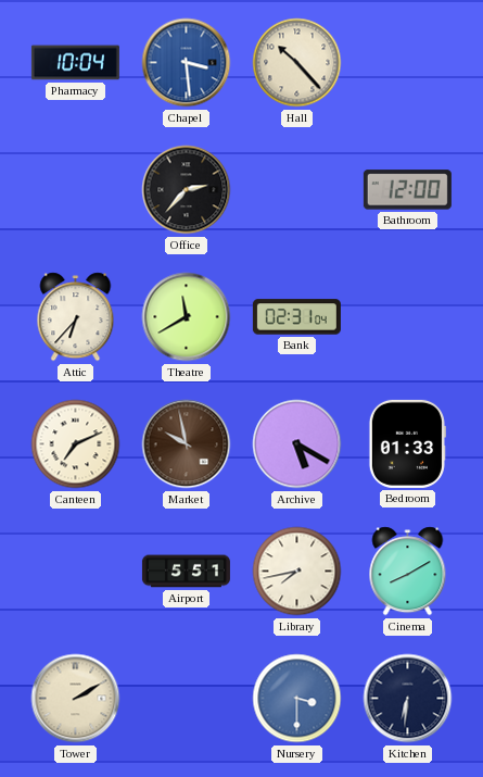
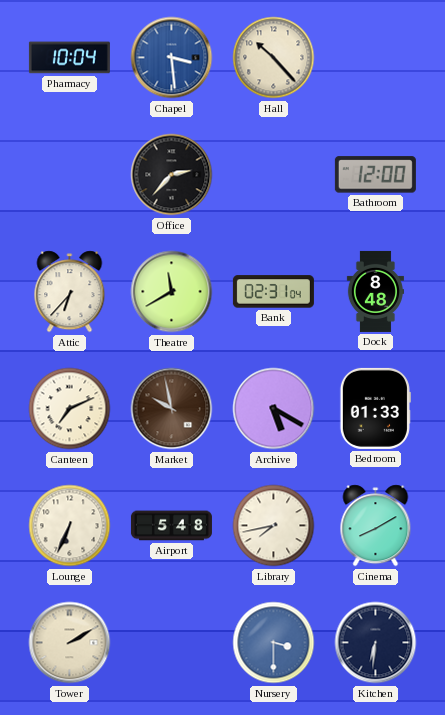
Dock: none -> 8:48 (375, 291)
Lounge: none -> 6:34 (70, 526)
Airport: 5:51 -> 5:48 (171, 526)
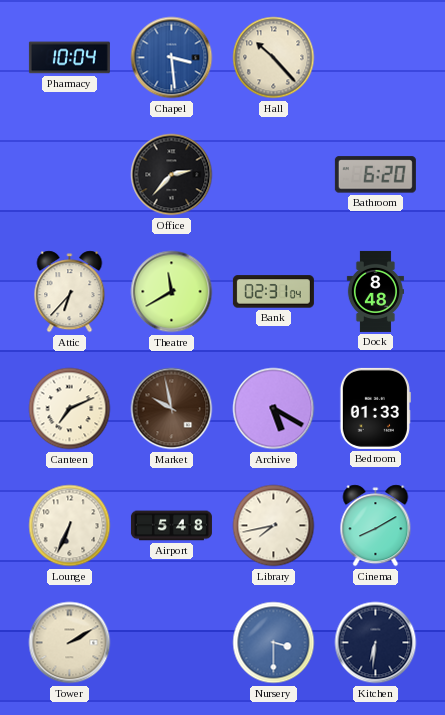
Bathroom: 12:00 -> 6:20 (375, 175)
